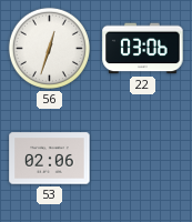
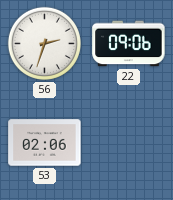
56: 12:33 -> 2:33 (44, 43)
22: 03:06 -> 09:06 (129, 44)
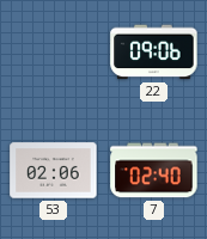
56: 2:33 -> none (44, 43)
7: none -> 02:40 (154, 171)
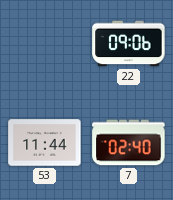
53: 02:06 -> 11:44 (45, 143)
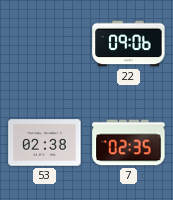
53: 11:44 -> 02:38 (45, 143)
7: 02:40 -> 02:35 (129, 143)
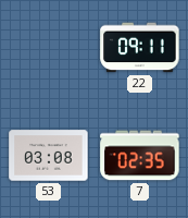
22: 09:06 -> 09:11 (140, 48)
53: 02:38 -> 03:08 (49, 156)
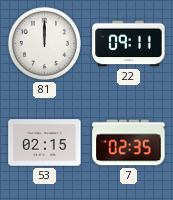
81: none -> 12:00 (44, 43)
53: 03:08 -> 02:15 (45, 143)
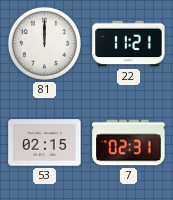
22: 09:11 -> 11:21 (129, 44)
7: 02:35 -> 02:31 (129, 143)
